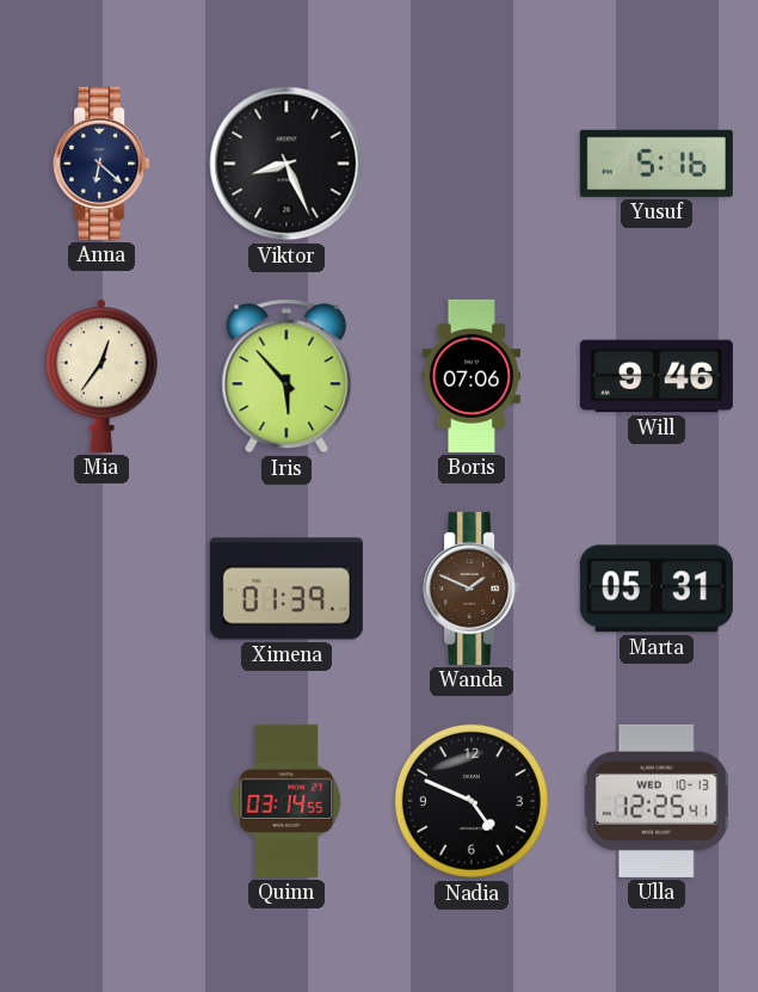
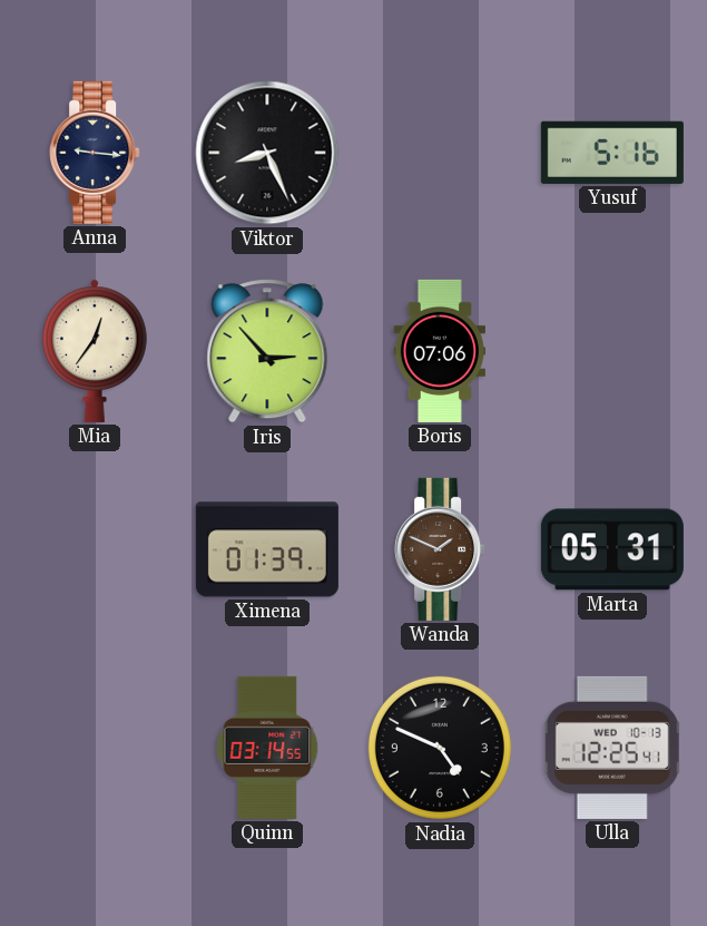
Anna: 6:22 -> 9:16 (95, 153)
Iris: 5:53 -> 2:53 (267, 351)
Will: 9:46 -> none (657, 376)
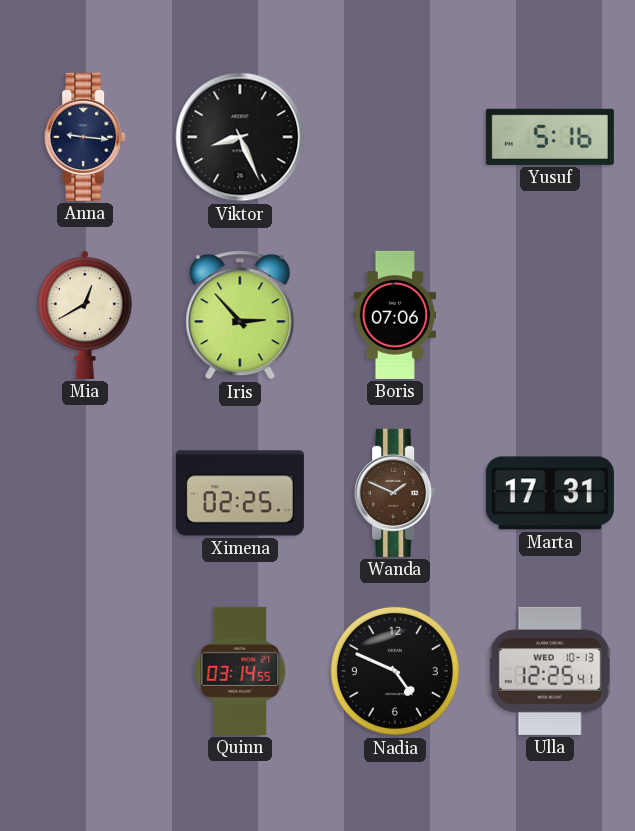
Mia: 12:36 -> 12:40 (85, 315)
Ximena: 01:39 -> 02:25 (240, 493)
Marta: 05:31 -> 17:31 (550, 493)
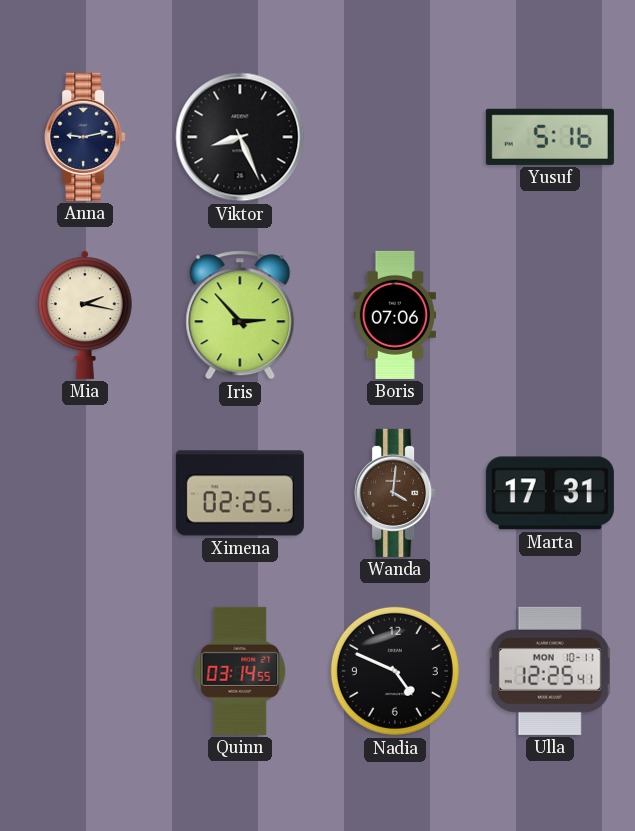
Anna: 9:16 -> 9:13 (85, 137)
Mia: 12:40 -> 2:17 (85, 315)
Wanda: 1:49 -> 4:01 (395, 493)
Ulla date: WED 10-13 -> MON 10-11 (550, 671)
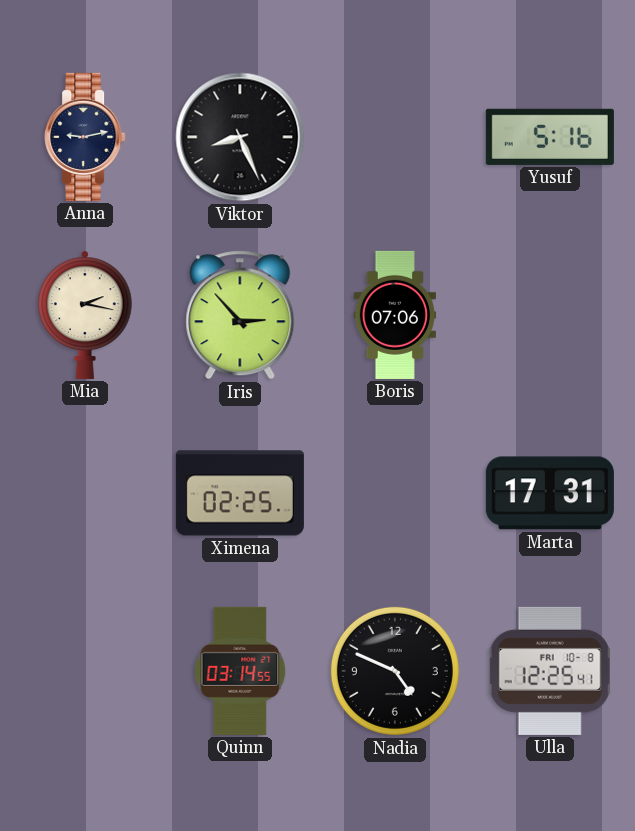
Wanda: 4:01 -> none (395, 493)
Ulla date: MON 10-11 -> FRI 10-8 (550, 671)
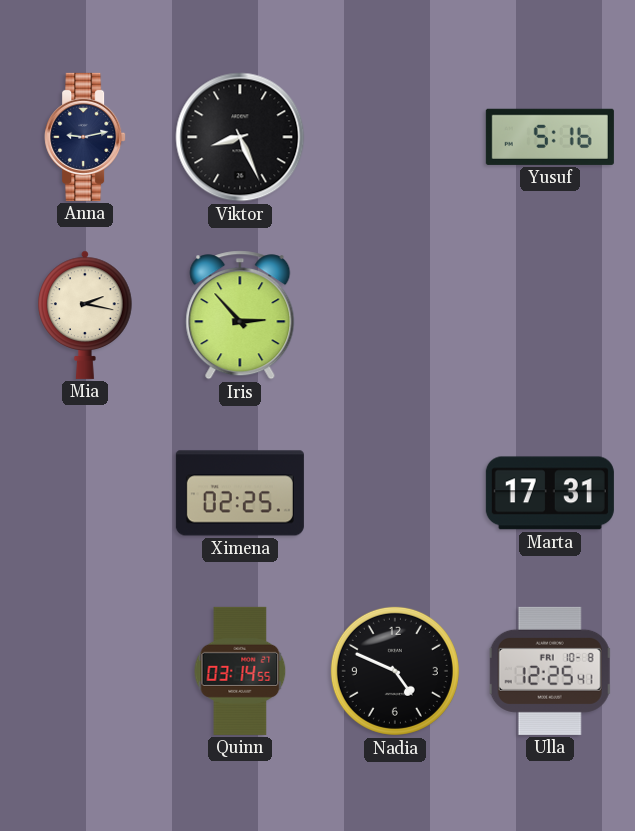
Boris: 07:06 -> none (394, 315)
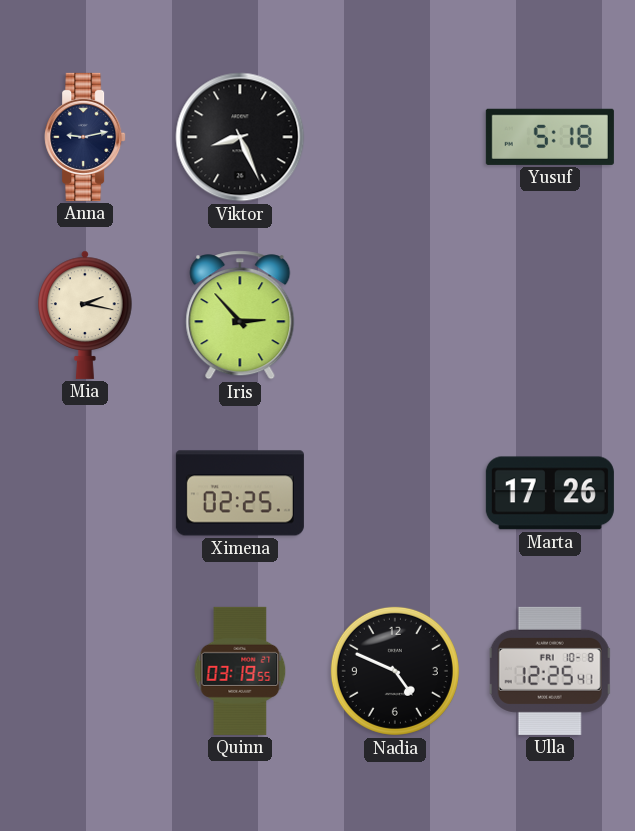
Yusuf: 5:16 -> 5:18 (550, 137)
Marta: 17:31 -> 17:26 (550, 493)
Quinn: 03:14 -> 03:19 (240, 671)
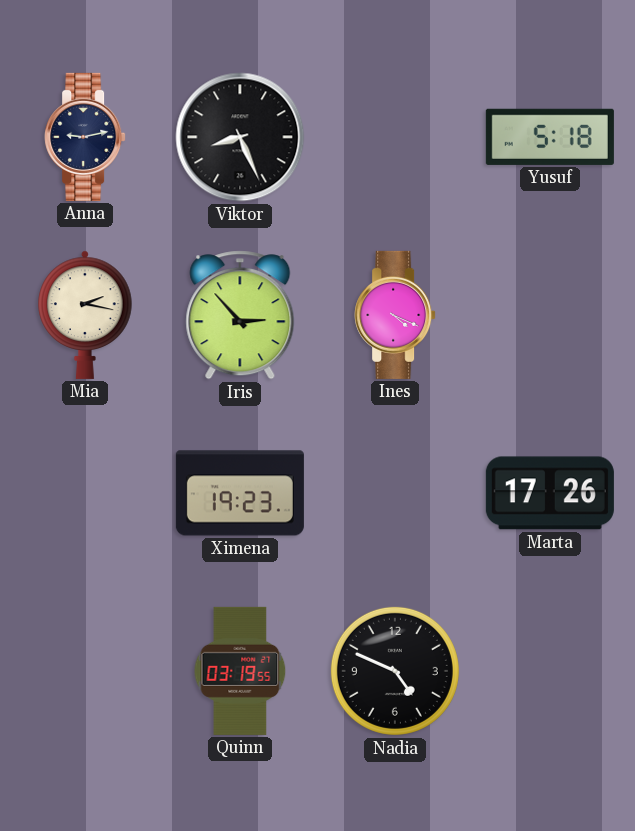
Ines: none -> 4:19 (395, 315)
Ximena: 02:25 -> 19:23 (240, 493)
Ulla: 12:25 -> none (550, 671)
